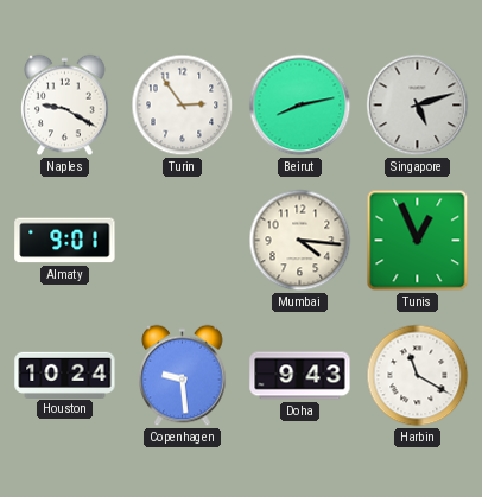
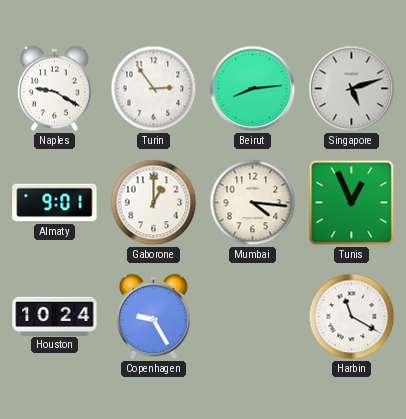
Beirut: 8:13 -> 8:14 (253, 89)
Gaborone: none -> 1:00 (154, 203)
Copenhagen: 9:29 -> 9:25 (154, 317)
Doha: 9:43 -> none (300, 376)
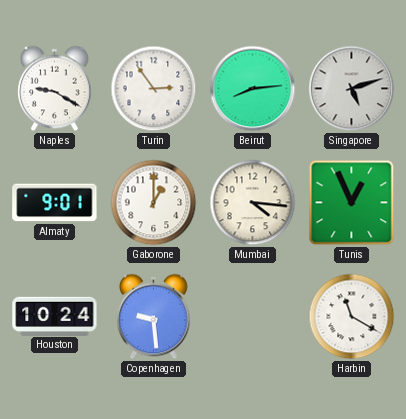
Copenhagen: 9:25 -> 9:29 (154, 317)
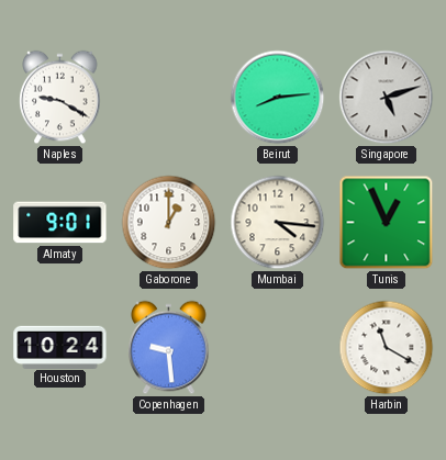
Turin: 2:54 -> none (154, 89)
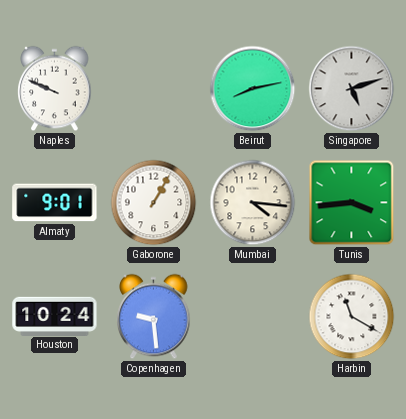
Naples: 9:20 -> 9:49 (55, 89)
Beirut: 8:14 -> 8:13 (253, 89)
Gaborone: 1:00 -> 1:05 (154, 203)
Tunis: 12:56 -> 3:44 (352, 203)
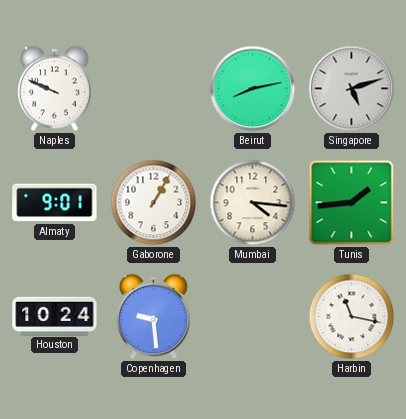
Tunis: 3:44 -> 1:44 (352, 203)
Harbin: 11:20 -> 11:17 (352, 317)
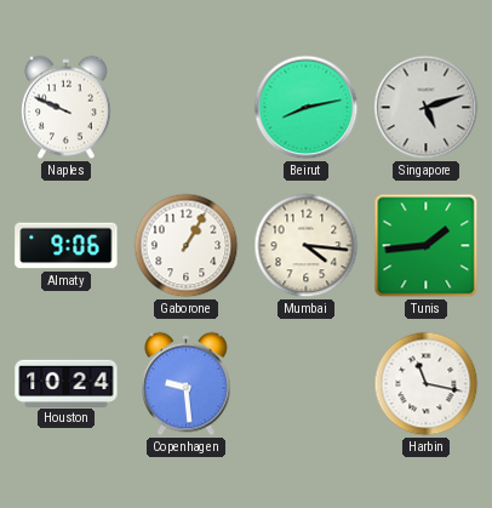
Almaty: 9:01 -> 9:06 (67, 246)
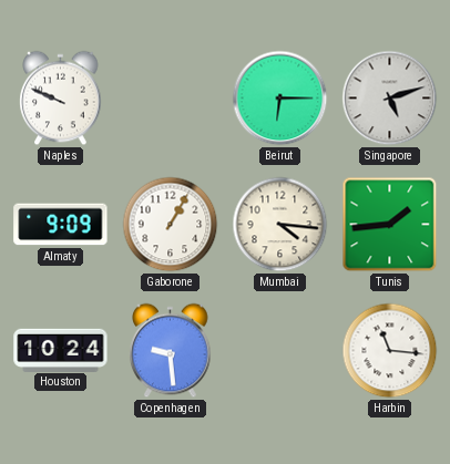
Beirut: 8:13 -> 6:15 (280, 99)
Almaty: 9:06 -> 9:09 (61, 225)
Harbin: 11:17 -> 11:16 (390, 351)
